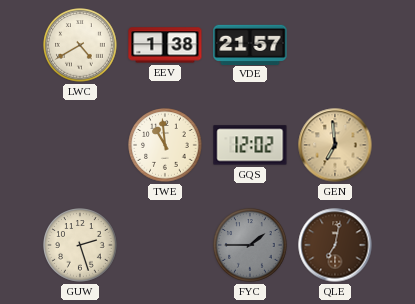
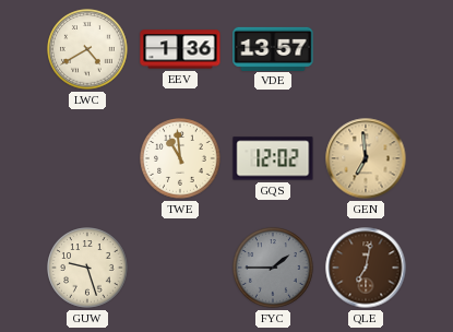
EEV: 1:38 -> 1:36 (180, 49)
VDE: 21:57 -> 13:57 (273, 48)
GUW: 2:27 -> 9:27 (87, 268)
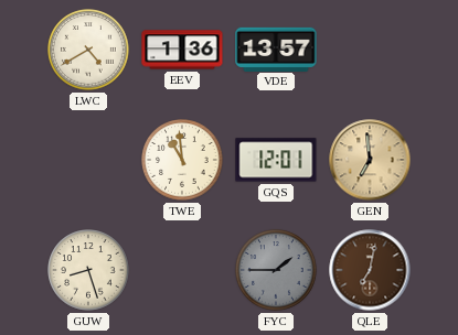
GQS: 12:02 -> 12:01 (276, 160)
GUW: 9:27 -> 8:27 (88, 270)
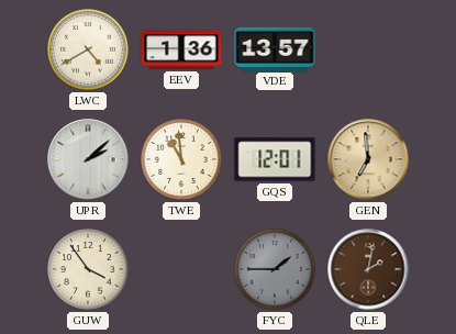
UPR: none -> 2:08 (88, 159)
GUW: 8:27 -> 3:54 (88, 269)
QLE: 7:02 -> 2:02 (368, 269)
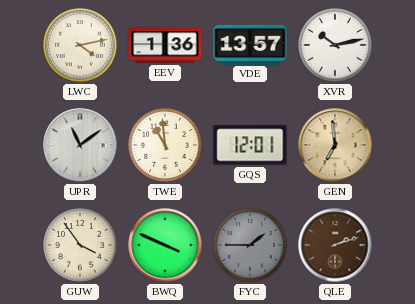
LWC: 4:40 -> 4:13 (80, 45)
XVR: none -> 10:13 (335, 45)
UPR: 2:08 -> 11:09 (80, 145)
BWQ: none -> 3:49 (165, 245)
QLE: 2:02 -> 2:12 (335, 245)
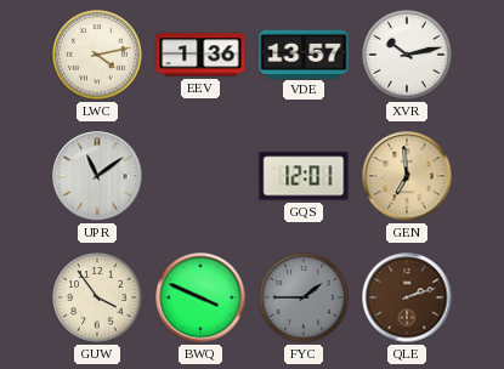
TWE: 10:59 -> none (165, 145)
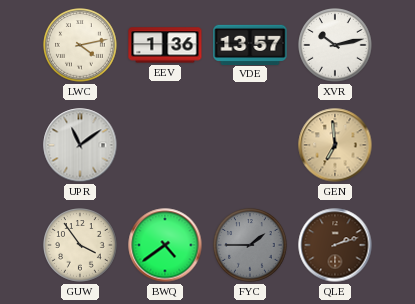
GQS: 12:01 -> none (304, 176)
BWQ: 3:49 -> 4:39 (165, 245)
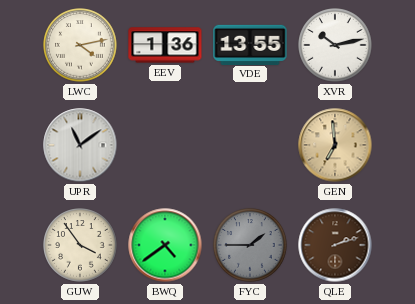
VDE: 13:57 -> 13:55 (250, 44)
